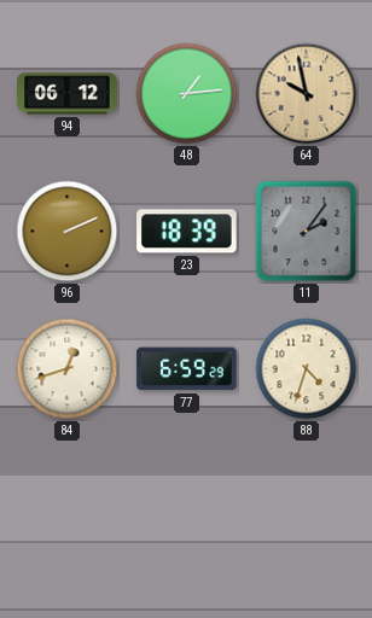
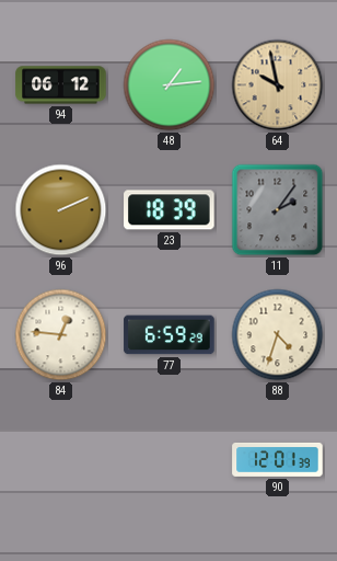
84: 12:42 -> 12:46 (61, 335)
90: none -> 12:01 (278, 459)
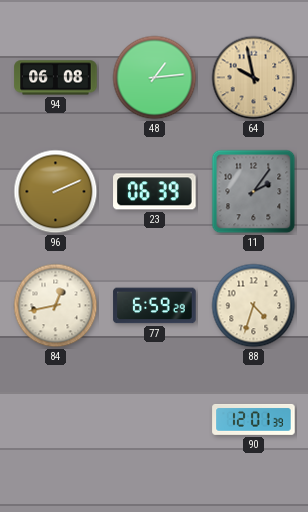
94: 06:12 -> 06:08 (56, 78)
23: 18:39 -> 06:39 (155, 192)
84: 12:46 -> 12:43 (56, 306)
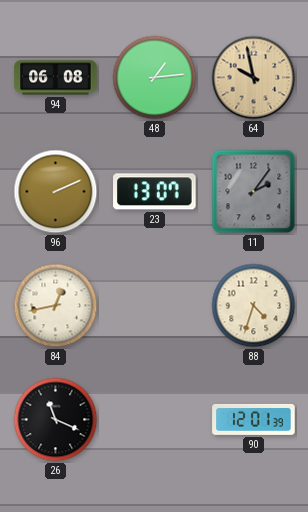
23: 06:39 -> 13:07 (155, 192)
77: 6:59 -> none (155, 306)
26: none -> 11:19 (56, 420)
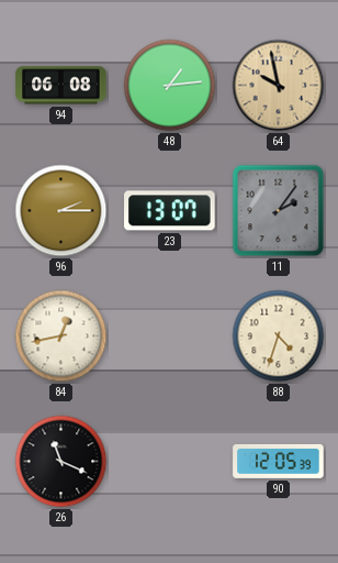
96: 2:11 -> 2:15 (61, 211)
90: 12:01 -> 12:05 (279, 461)
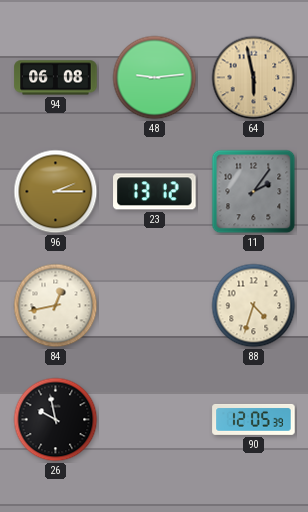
48: 1:14 -> 9:14 (155, 78)
64: 9:58 -> 5:58 (254, 78)
23: 13:07 -> 13:12 (155, 192)
26: 11:19 -> 9:58 (56, 420)
